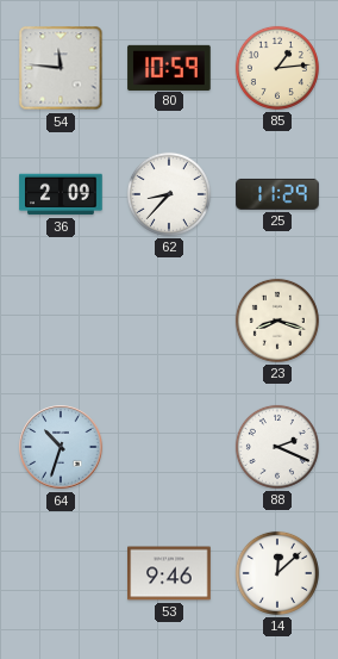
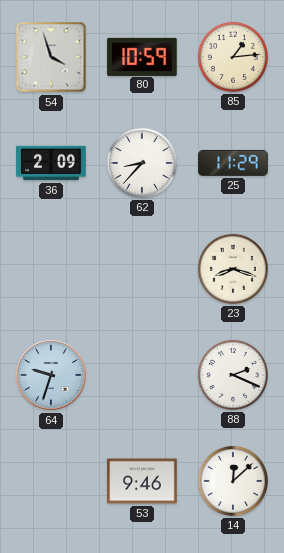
54: 11:46 -> 3:57 (51, 57)
64: 10:33 -> 9:33 (51, 375)
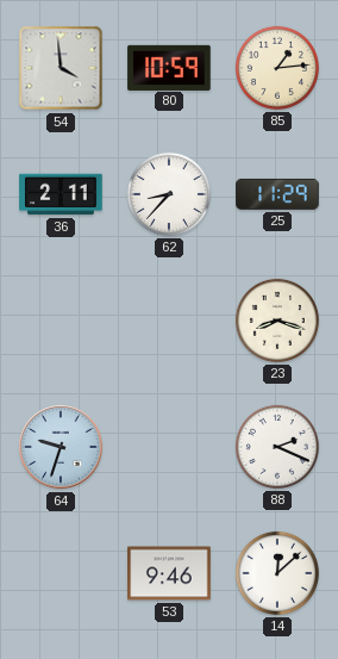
54: 3:57 -> 3:59 (61, 68)
36: 2:09 -> 2:11 (61, 194)
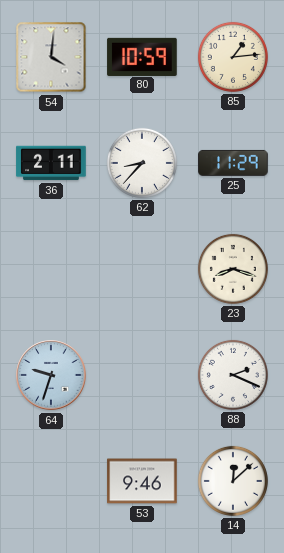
54: 3:59 -> 4:01 (51, 57)
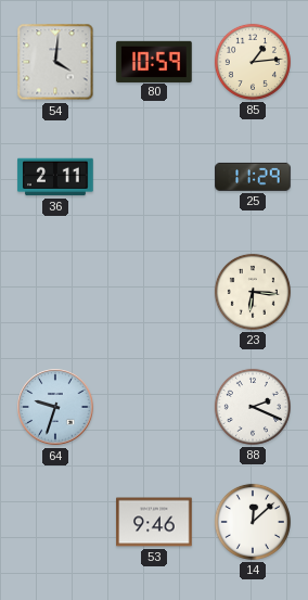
62: 8:37 -> none (142, 163)
23: 8:18 -> 6:16 (253, 292)
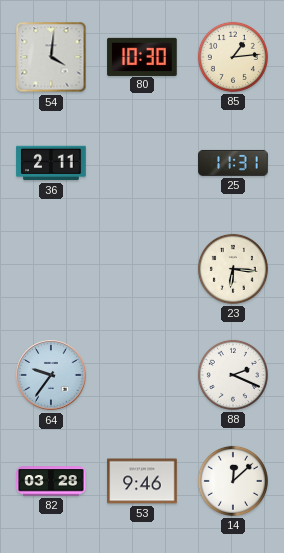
80: 10:59 -> 10:30 (142, 56)
25: 11:29 -> 11:31 (233, 163)
64: 9:33 -> 9:36 (51, 375)
82: none -> 03:28 (51, 481)
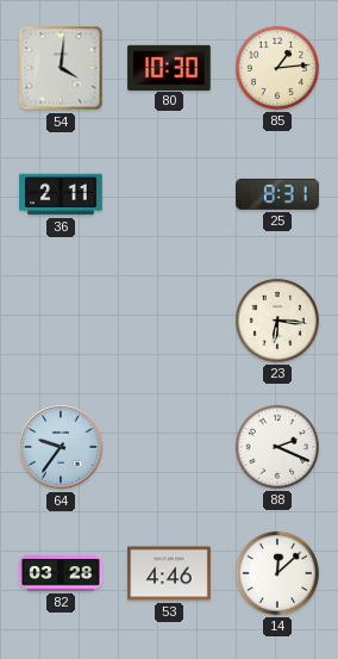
25: 11:31 -> 8:31 (277, 194)
53: 9:46 -> 4:46 (169, 573)
